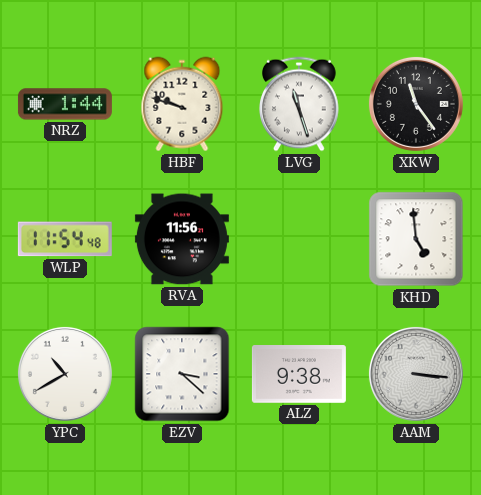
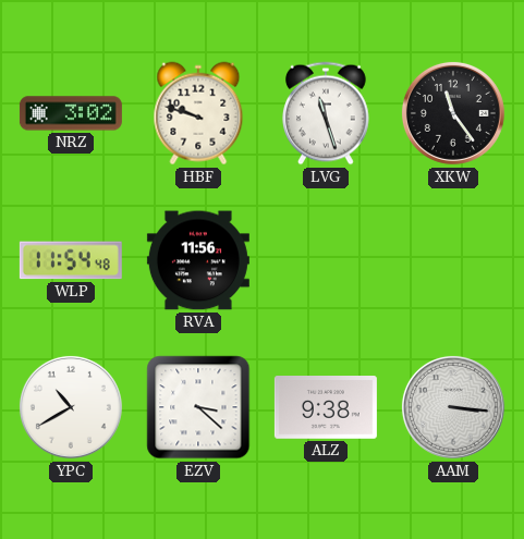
NRZ: 1:44 -> 3:02 (71, 113)
KHD: 4:59 -> none (416, 239)
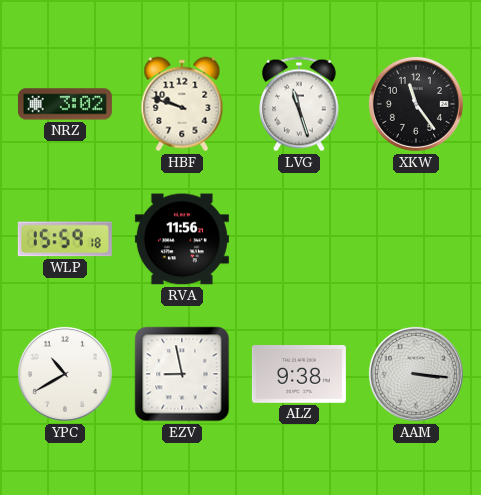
WLP: 11:54 -> 15:59 (65, 239)
EZV: 3:22 -> 8:58 (182, 374)
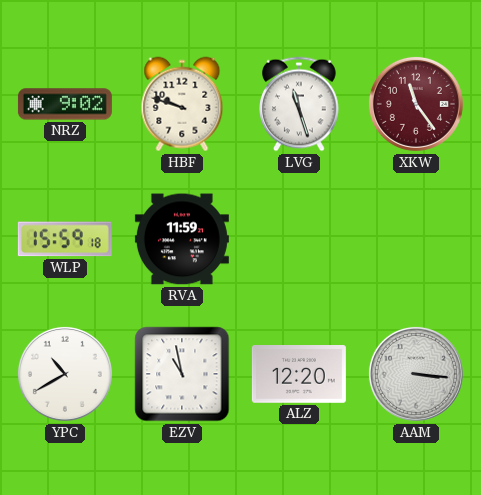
NRZ: 3:02 -> 9:02 (65, 104)
XKW dial: black -> burgundy (416, 104)
RVA: 11:56 -> 11:59 (182, 239)
EZV: 8:58 -> 10:58 (182, 374)
ALZ: 9:38 -> 12:20 (299, 375)
